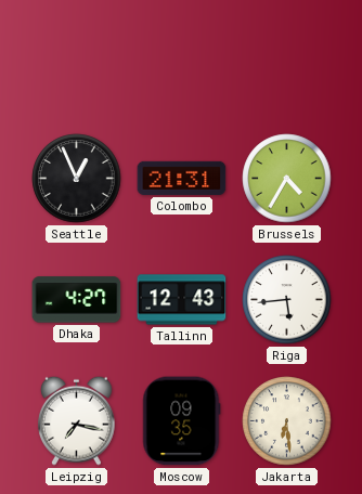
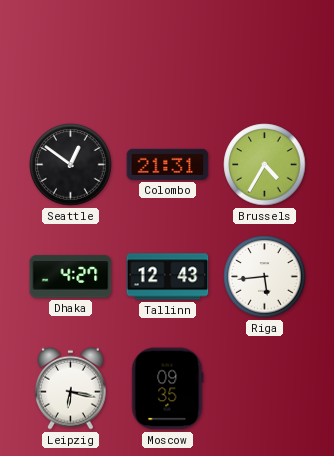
Seattle: 12:56 -> 12:51 (71, 165)
Leipzig: 7:17 -> 6:17 (70, 388)
Jakarta: 6:29 -> none (287, 421)
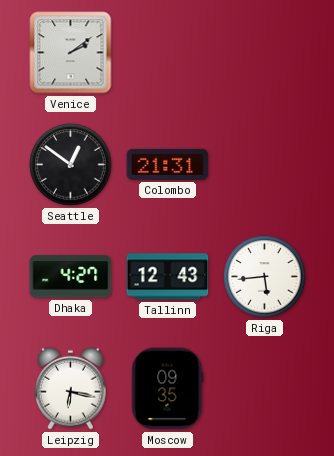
Venice: none -> 2:09 (71, 53)
Brussels: 4:35 -> none (265, 165)
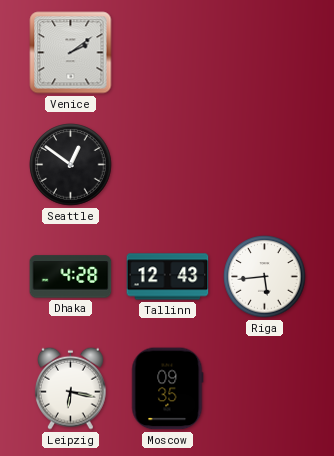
Colombo: 21:31 -> none (168, 164)
Dhaka: 4:27 -> 4:28 (71, 277)
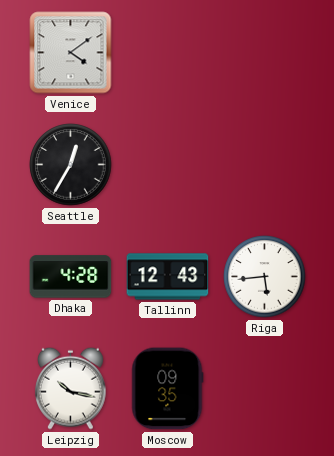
Venice: 2:09 -> 4:09 (71, 53)
Seattle: 12:51 -> 12:35 (71, 165)
Leipzig: 6:17 -> 10:17 (70, 388)
